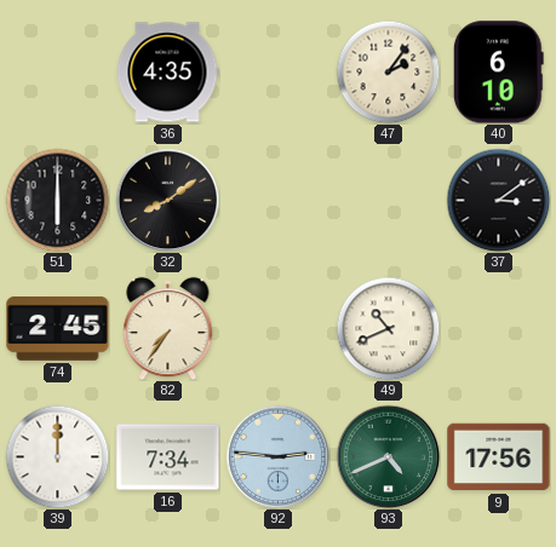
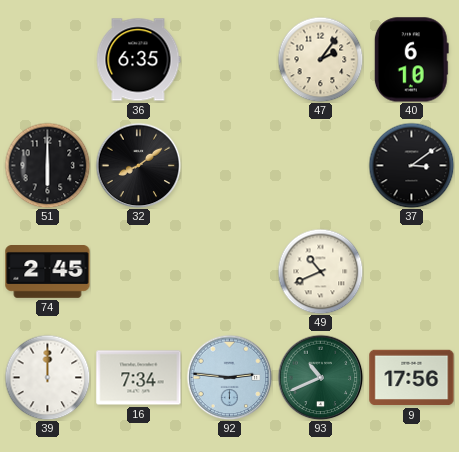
36: 4:35 -> 6:35 (138, 60)
82: 7:36 -> none (168, 328)
93: 4:41 -> 10:41 (320, 377)
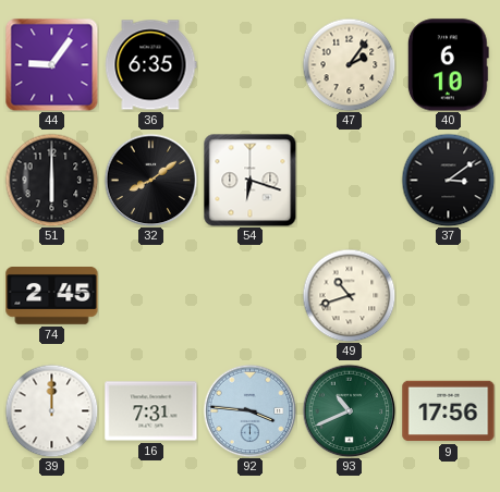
44: none -> 9:06 (51, 64)
54: none -> 6:18 (249, 180)
49: 10:41 -> 10:42 (349, 295)
16: 7:34 -> 7:31 (151, 411)
92: 2:46 -> 3:46 (249, 410)
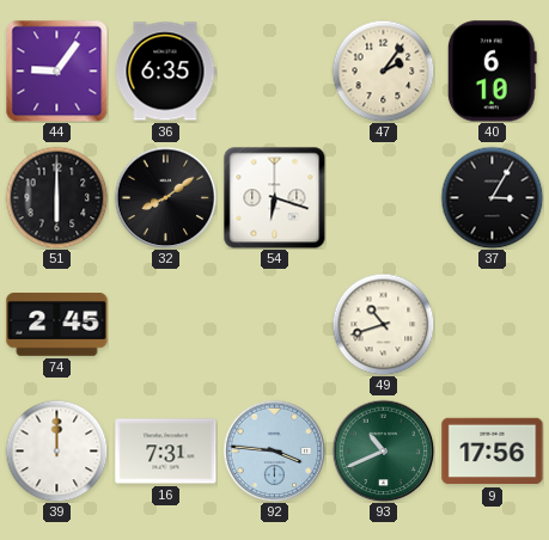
37: 3:09 -> 3:05 (492, 197)
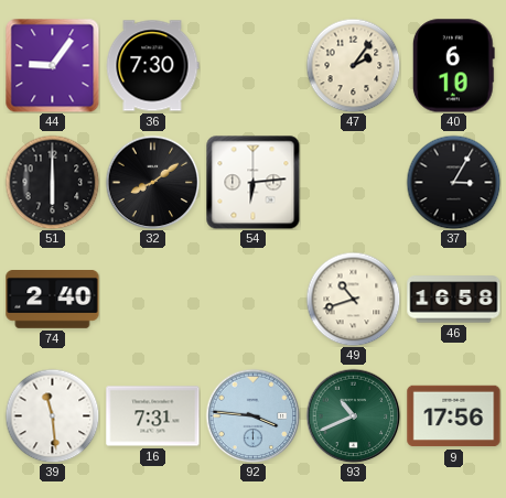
36: 6:35 -> 7:30 (152, 66)
54: 6:18 -> 6:14 (252, 182)
74: 2:45 -> 2:40 (53, 300)
46: none -> 16:58 (454, 300)
39: 12:00 -> 11:29 (52, 415)
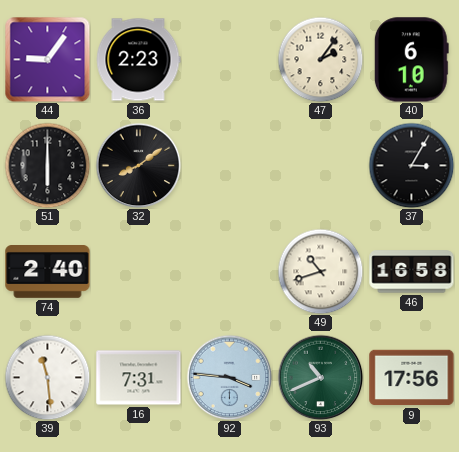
36: 7:30 -> 2:23 (138, 60)
54: 6:14 -> none (252, 182)
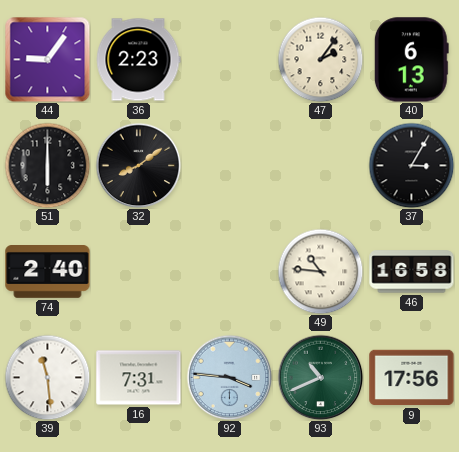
40: 6:10 -> 6:13 (411, 60)
49: 10:42 -> 10:46 (320, 271)
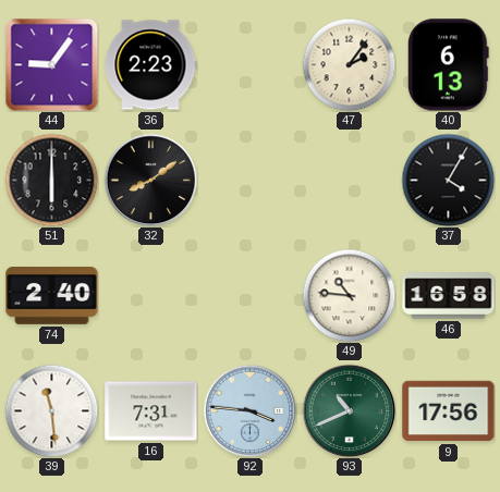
37: 3:05 -> 4:05 (448, 180)
